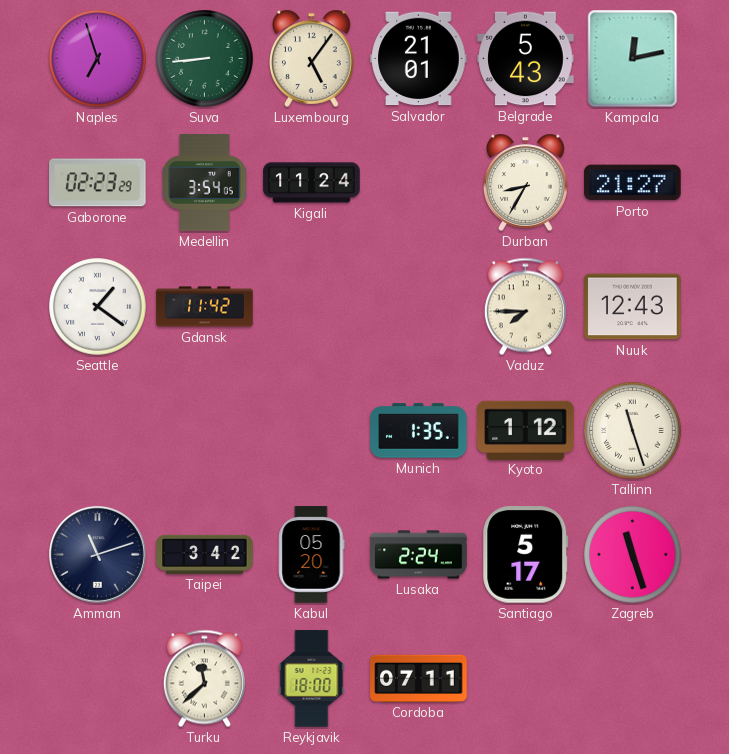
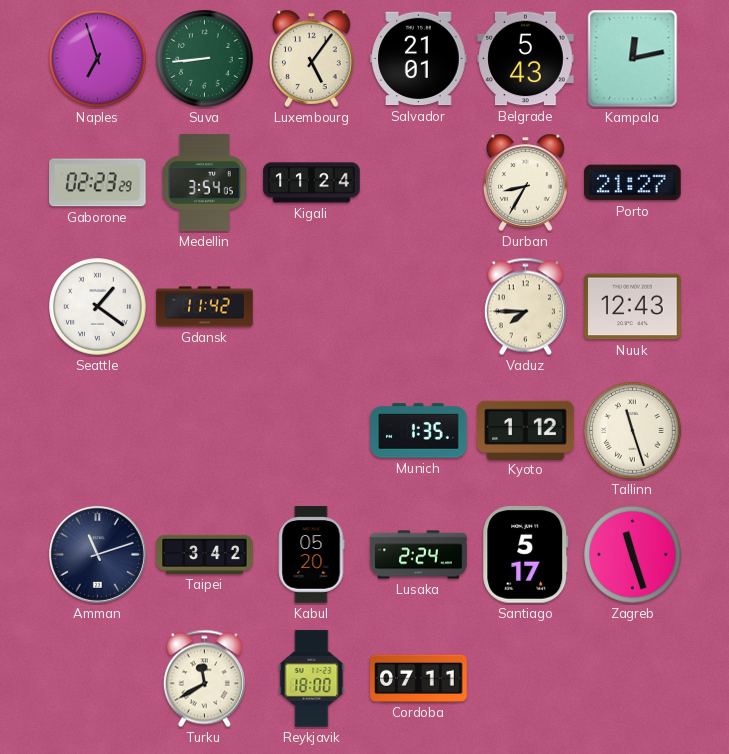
Turku: 11:38 -> 11:40 (204, 679)
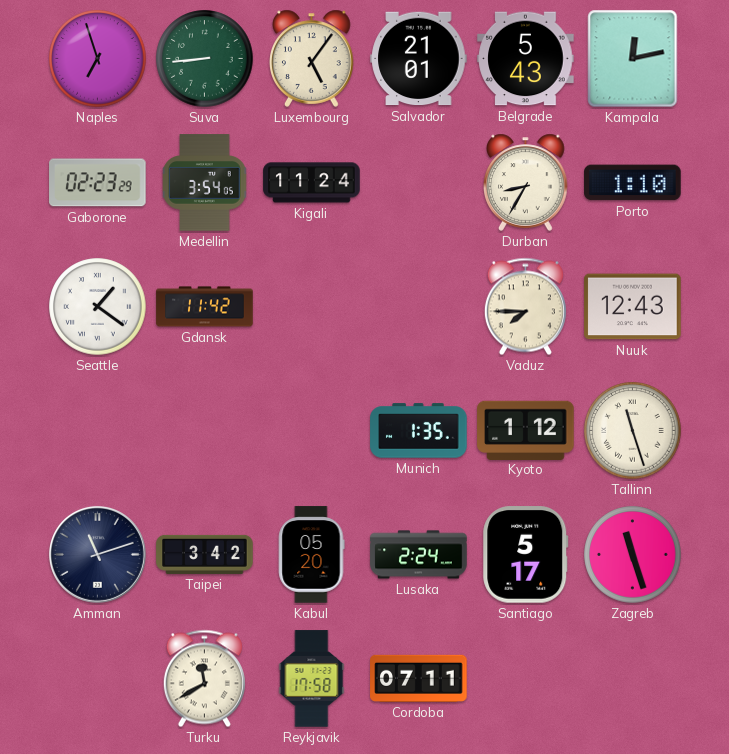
Porto: 21:27 -> 1:10 (633, 183)
Reykjavik: 18:00 -> 17:58 (312, 679)
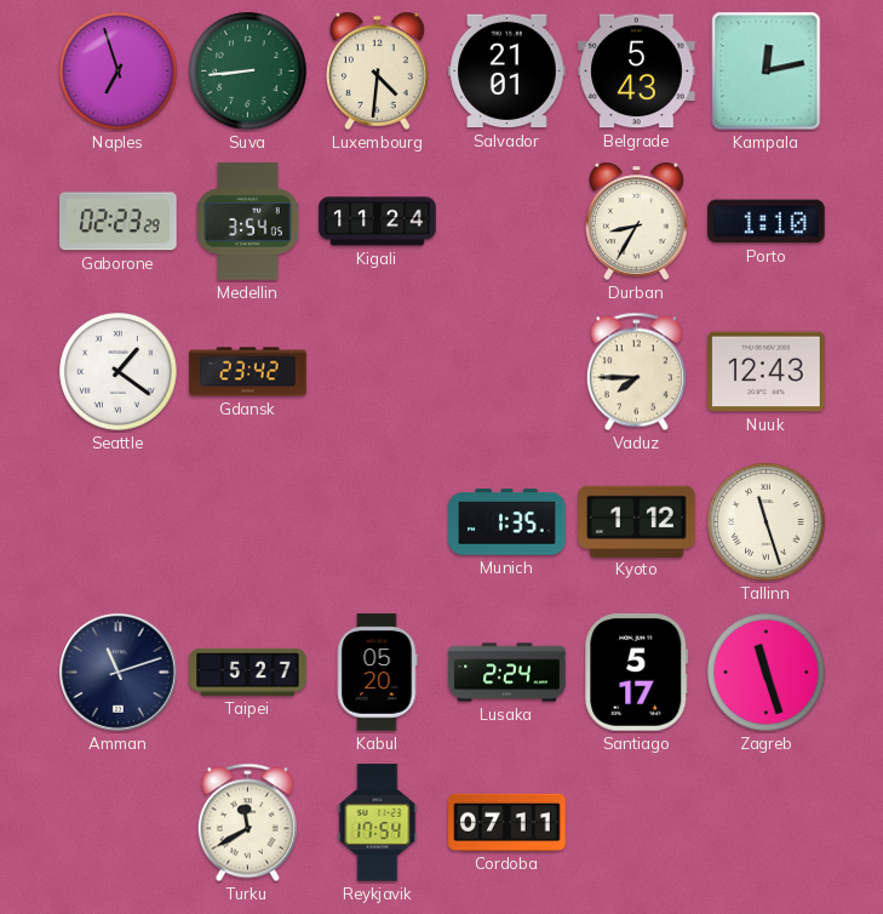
Luxembourg: 5:06 -> 4:31 (378, 70)
Gdansk: 11:42 -> 23:42 (248, 372)
Taipei: 3:42 -> 5:27 (248, 672)
Reykjavik: 17:58 -> 17:54 (378, 823)
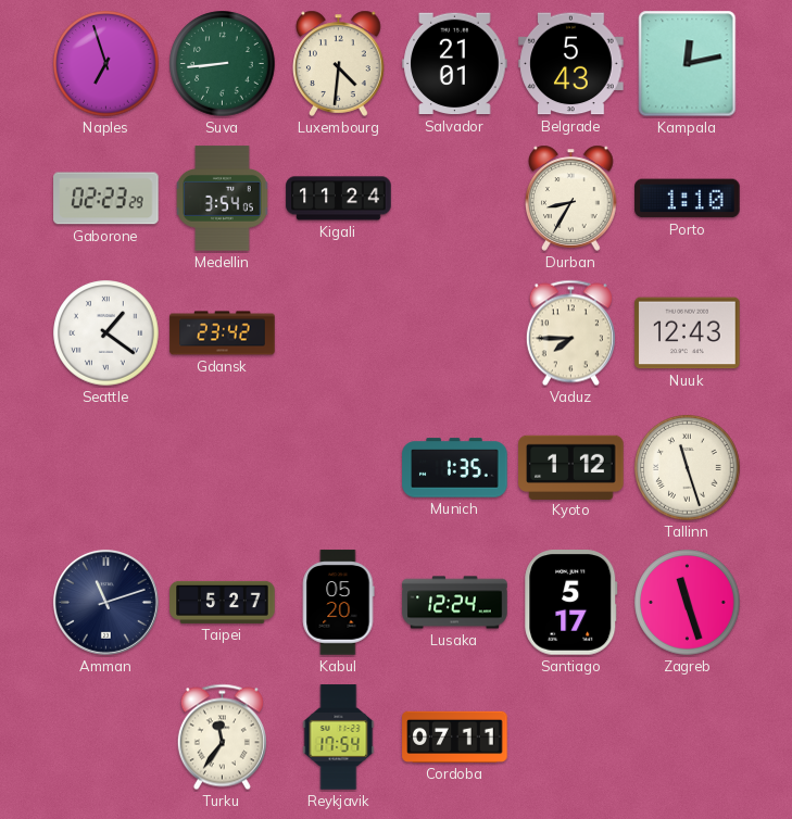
Lusaka: 2:24 -> 12:24 (455, 603)
Turku: 11:40 -> 11:36 (222, 738)
